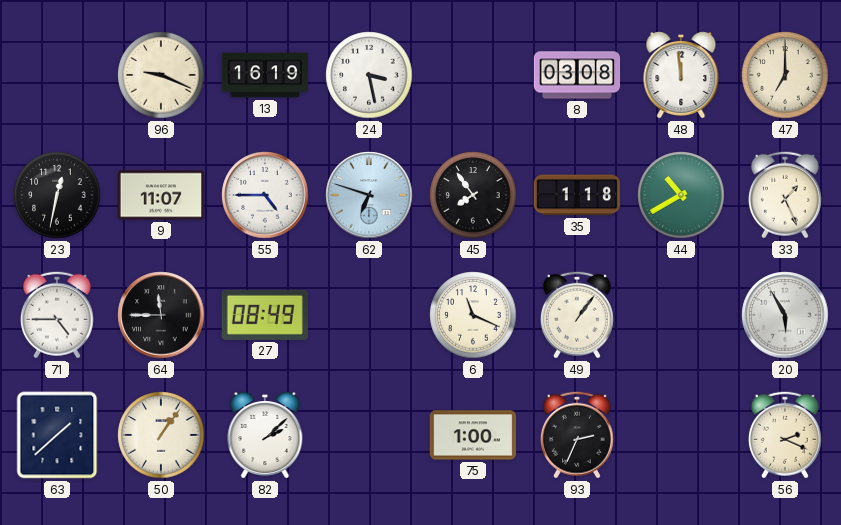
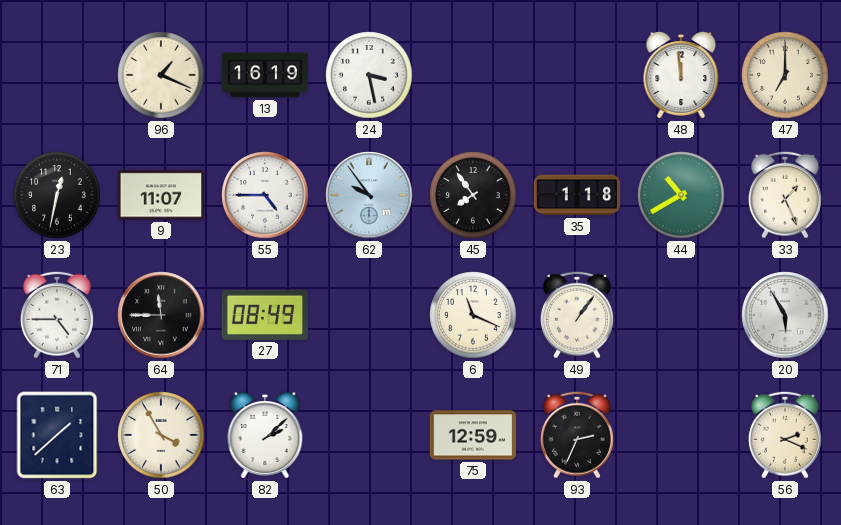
96: 9:19 -> 1:19 (161, 75)
8: 03:08 -> none (577, 75)
62: 6:48 -> 9:54 (369, 195)
50: 1:06 -> 3:55 (161, 435)
75: 1:00 -> 12:59 (473, 435)
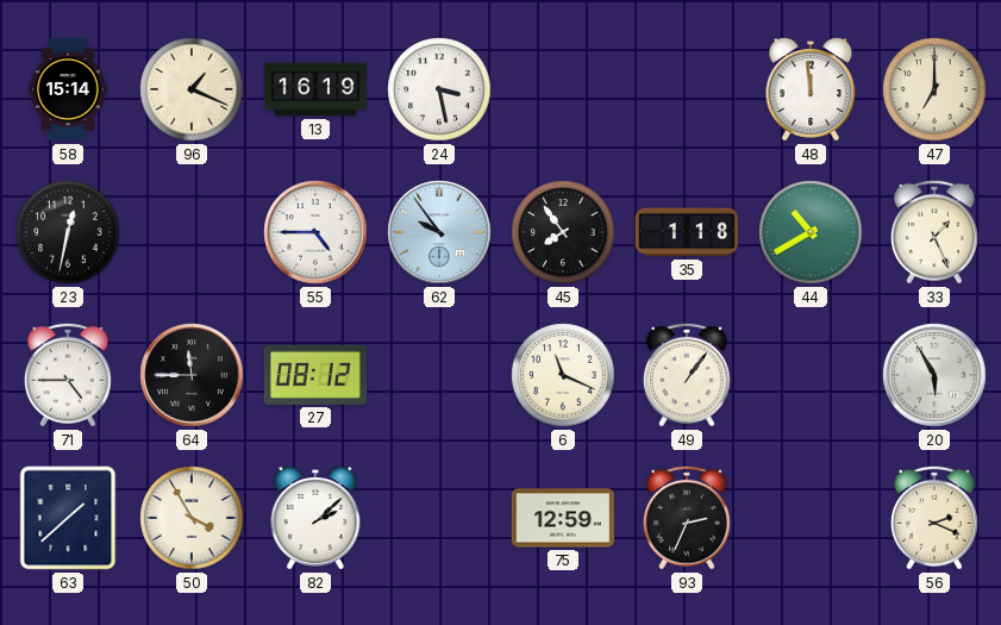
58: none -> 15:14 (68, 89)
9: 11:07 -> none (161, 195)
27: 08:49 -> 08:12 (314, 375)
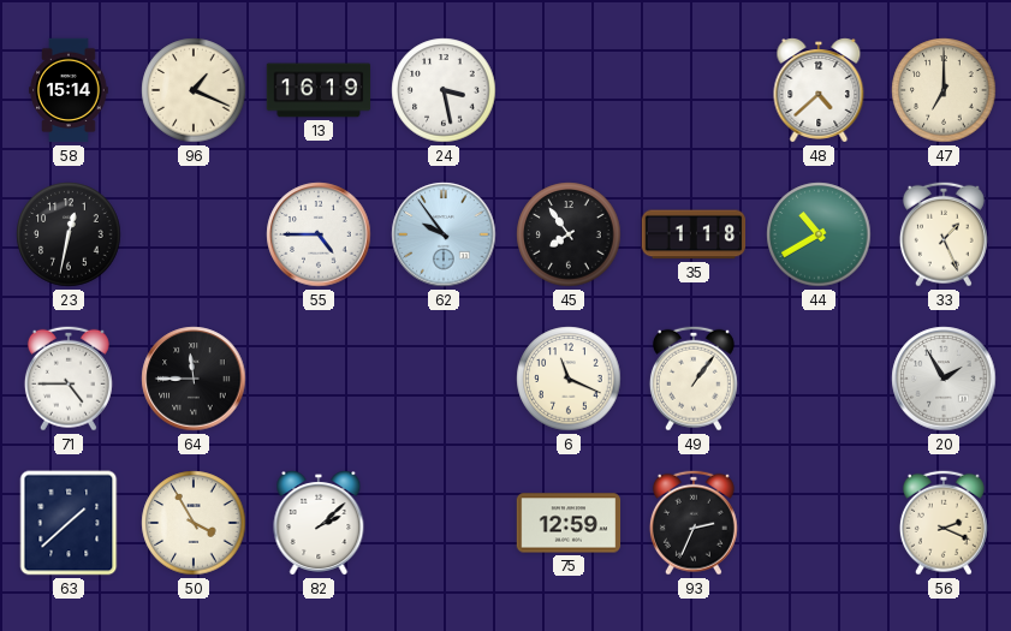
48: 11:59 -> 4:38 (819, 91)
27: 08:12 -> none (314, 375)
20: 5:55 -> 1:55 (944, 379)
